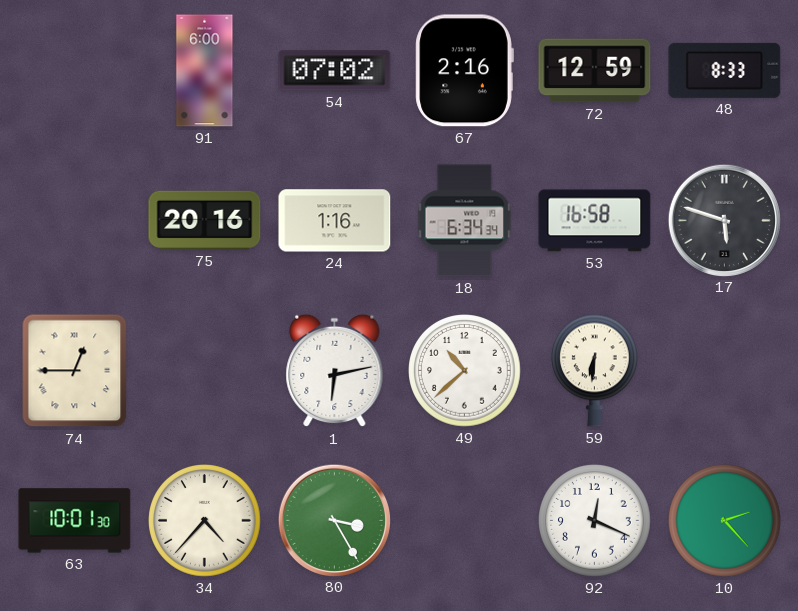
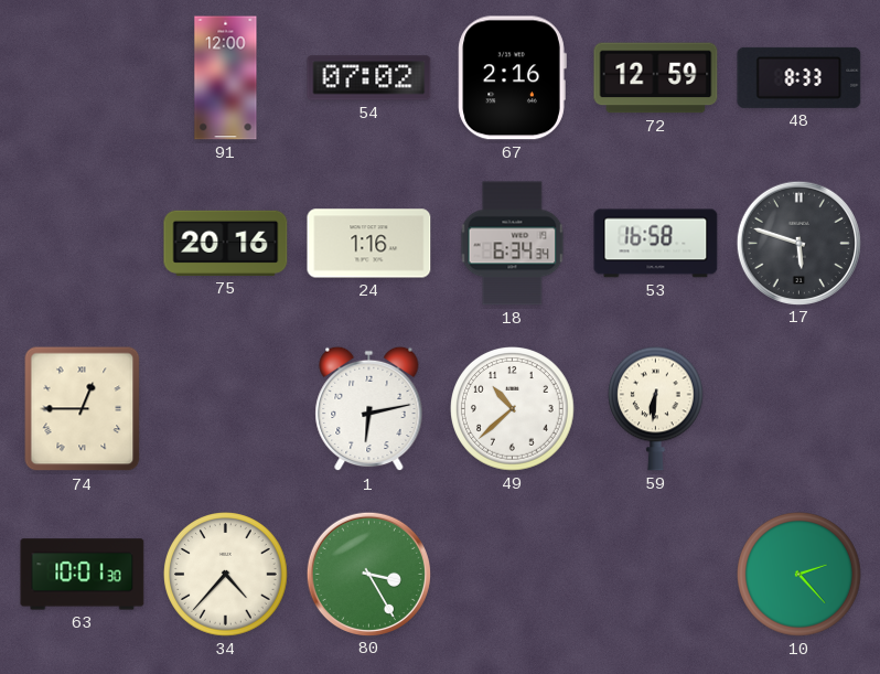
91: 6:00 -> 12:00 (226, 78)
92: 12:19 -> none (595, 521)
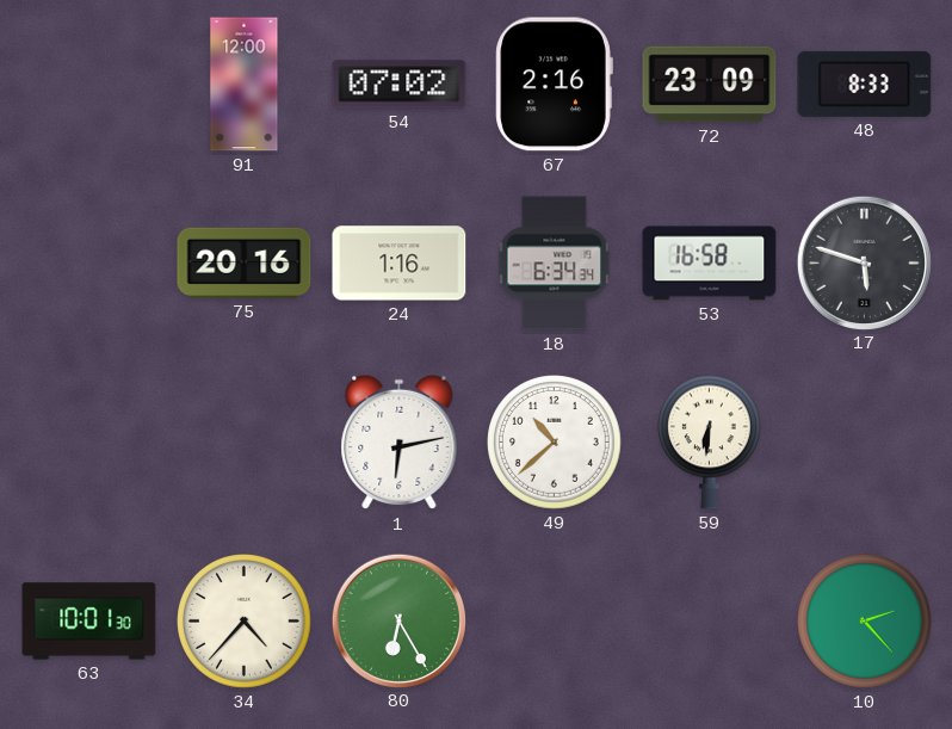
72: 12:59 -> 23:09 (710, 85)
74: 12:45 -> none (83, 409)
80: 3:25 -> 6:25 (398, 620)
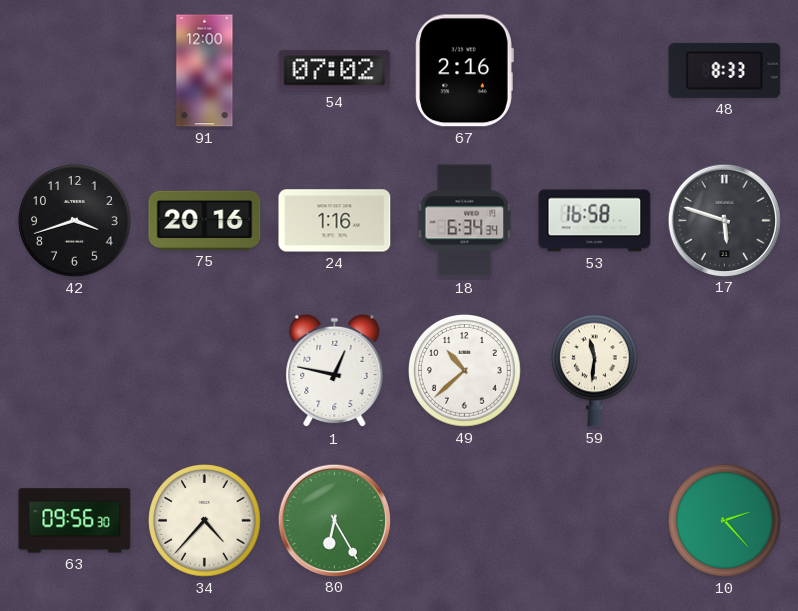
72: 23:09 -> none (710, 85)
42: none -> 3:42 (75, 221)
1: 6:13 -> 12:47 (335, 371)
59: 6:31 -> 11:31 (595, 370)
63: 10:01 -> 09:56 (75, 521)
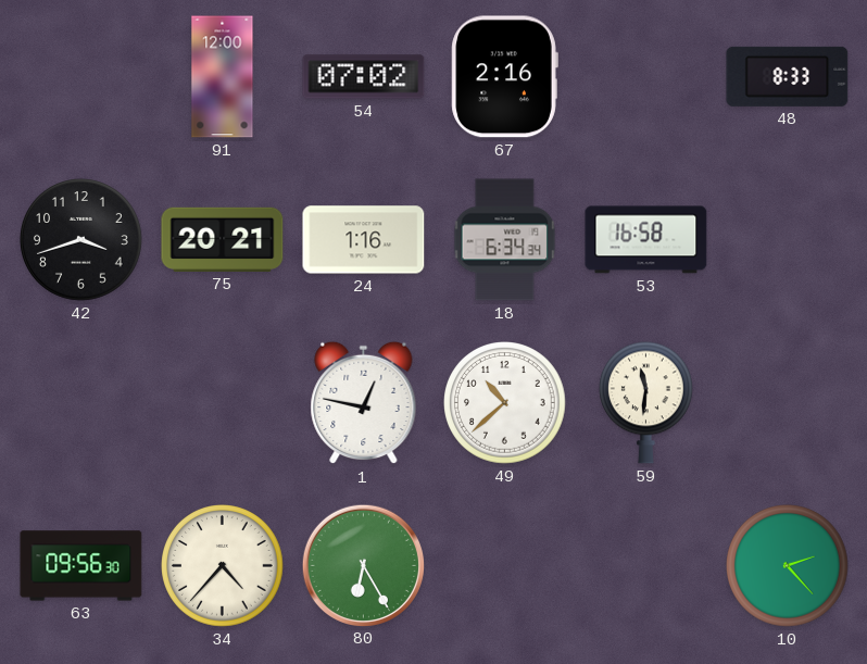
75: 20:16 -> 20:21 (223, 239)
17: 5:48 -> none (724, 220)
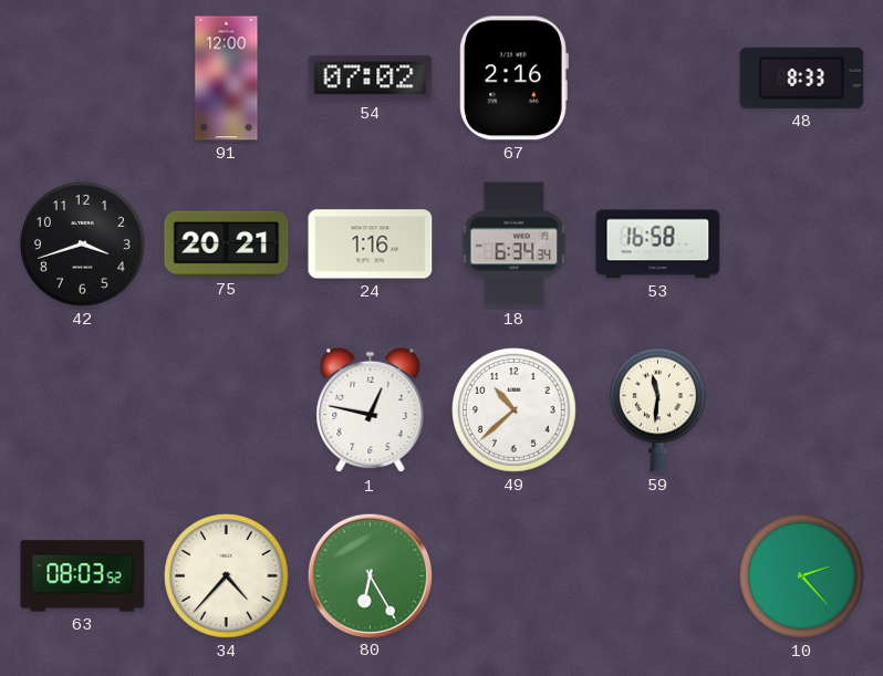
63: 09:56 -> 08:03 (83, 576)
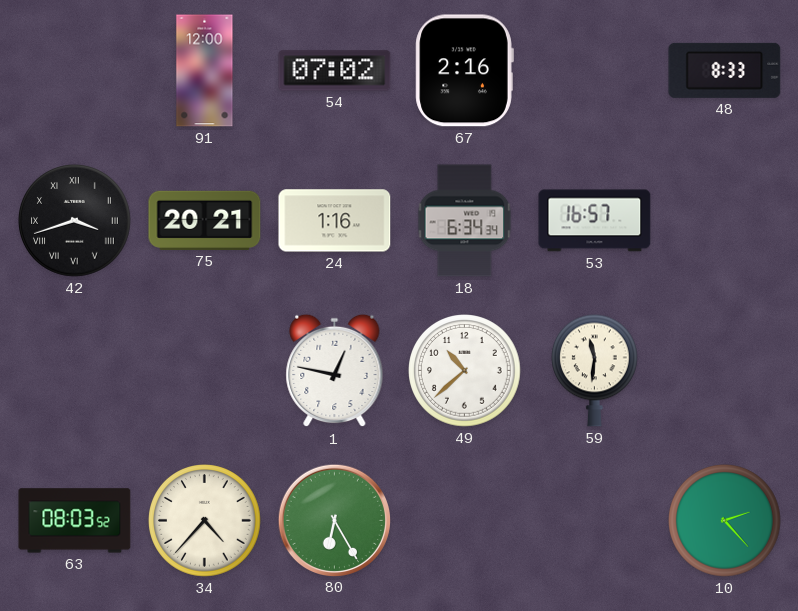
42 numerals: Arabic -> Roman (75, 221)
53: 16:58 -> 16:57 (595, 221)
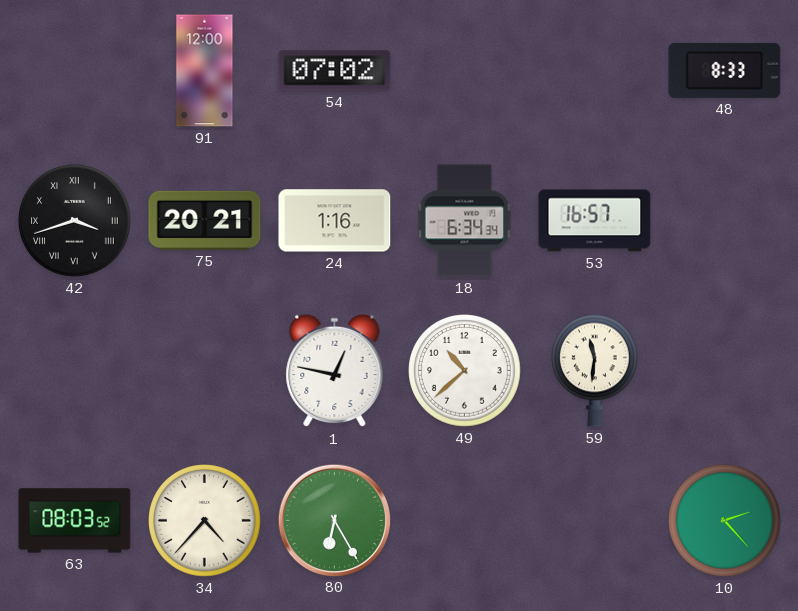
67: 2:16 -> none (464, 71)
